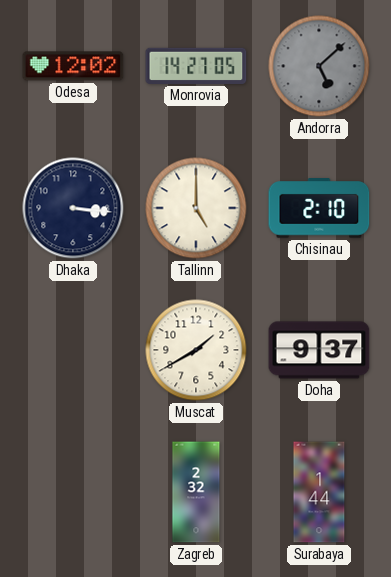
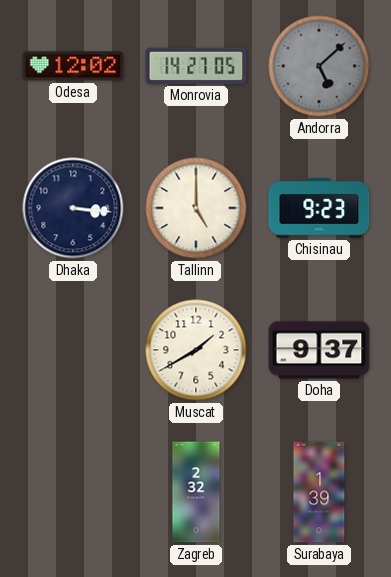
Chisinau: 2:10 -> 9:23 (319, 208)
Surabaya: 1:44 -> 1:39 (319, 492)
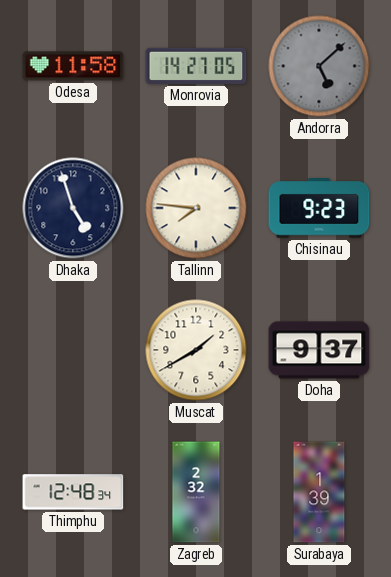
Odesa: 12:02 -> 11:58 (73, 66)
Dhaka: 3:16 -> 4:57 (73, 208)
Tallinn: 5:00 -> 7:46 (196, 208)
Thimphu: none -> 12:48 (73, 492)
